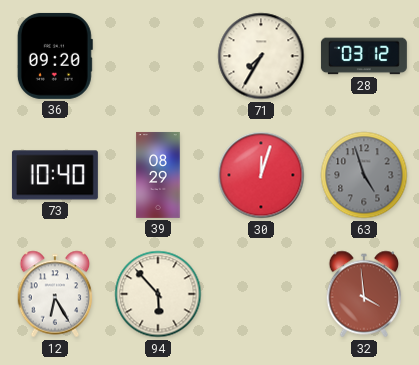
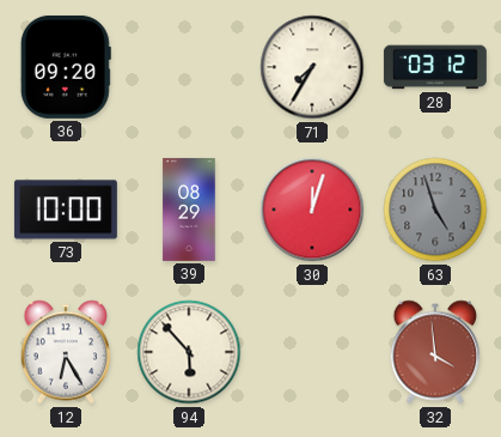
73: 10:40 -> 10:00 (66, 210)
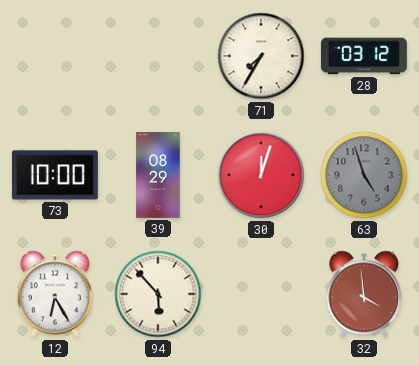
36: 09:20 -> none (66, 67)
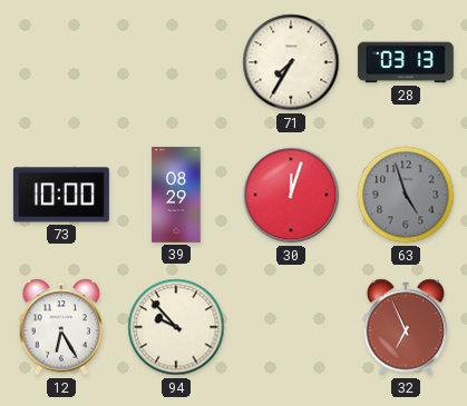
28: 03:12 -> 03:13 (406, 62)
94: 5:53 -> 9:53 (176, 327)
32: 3:59 -> 6:56 (406, 327)
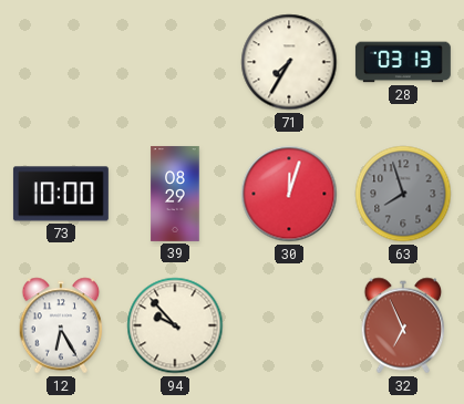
63: 4:57 -> 7:57 (403, 194)
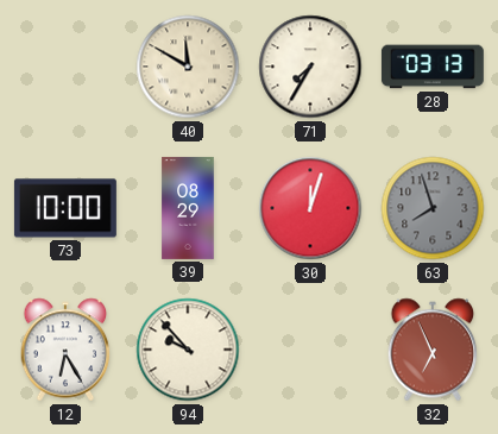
40: none -> 11:50 (188, 67)
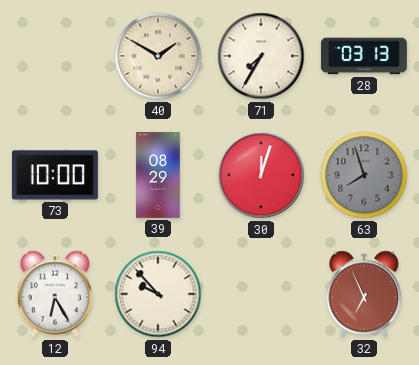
40: 11:50 -> 1:50 (158, 56)
